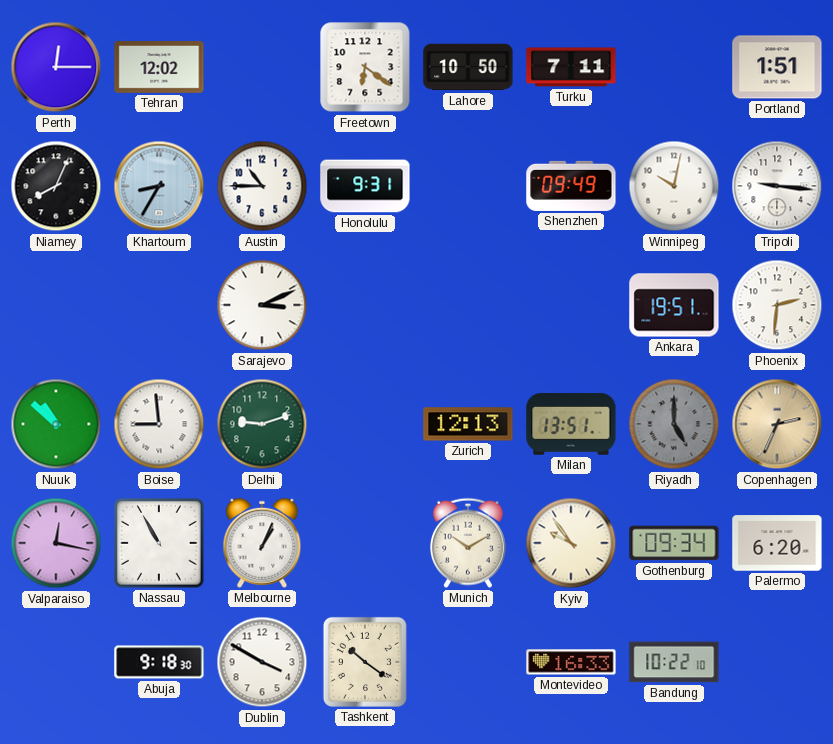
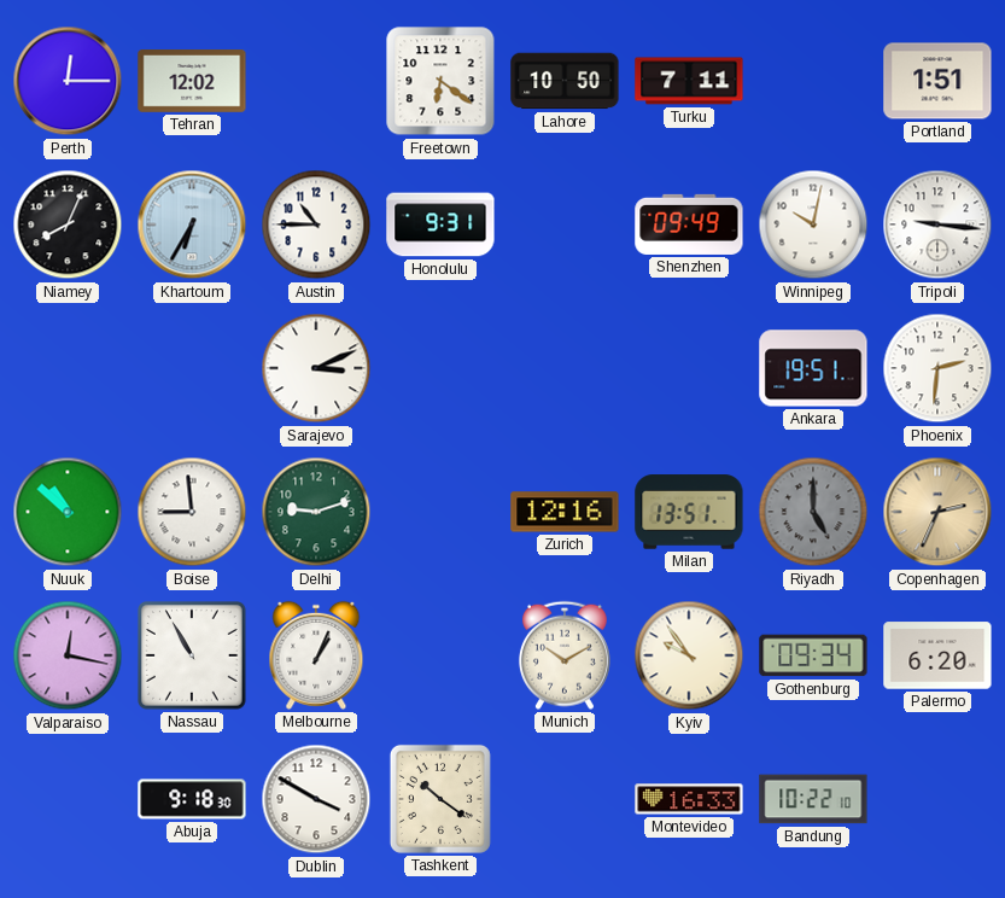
Khartoum: 8:35 -> 6:35 (192, 224)
Zurich: 12:13 -> 12:16 (565, 512)
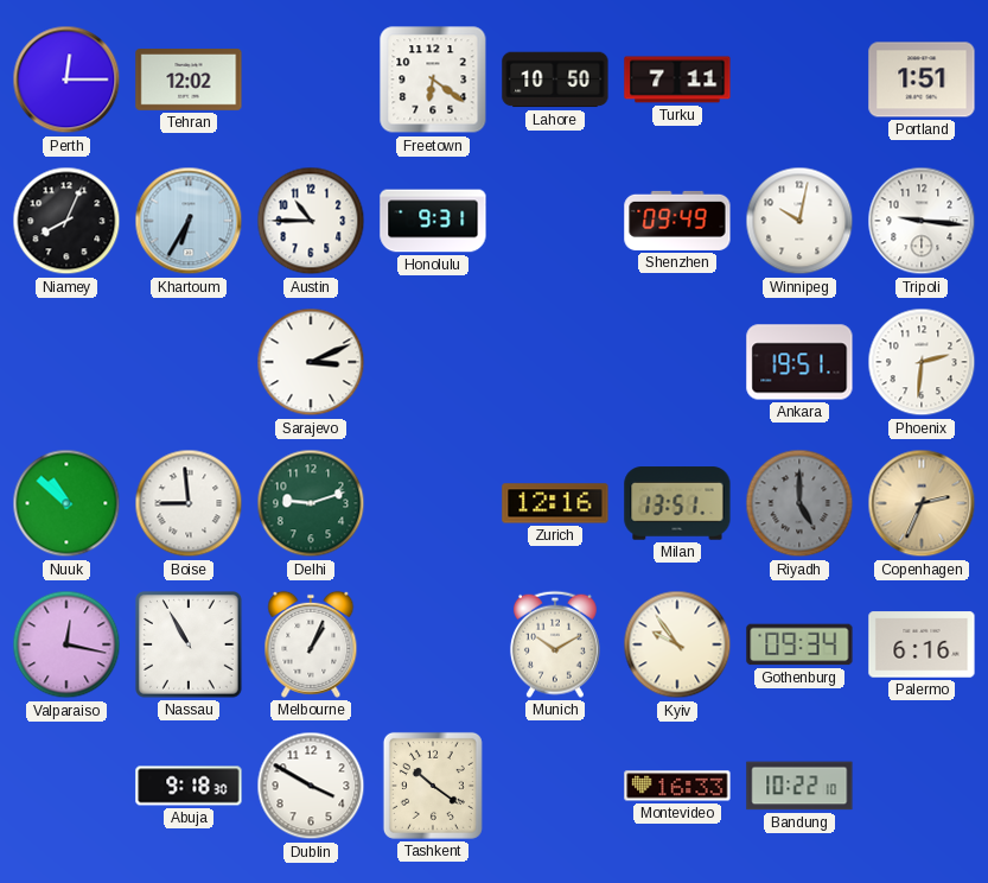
Palermo: 6:20 -> 6:16 (922, 644)
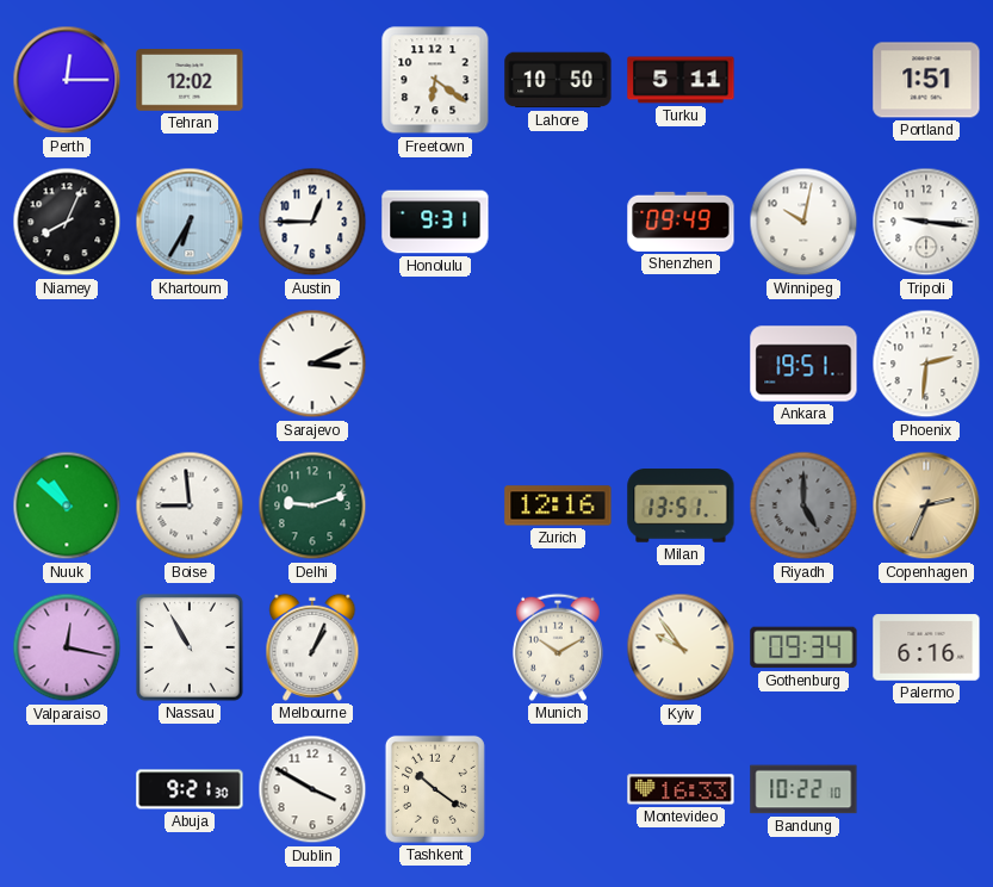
Turku: 7:11 -> 5:11 (681, 80)
Austin: 10:45 -> 12:45 (312, 222)
Abuja: 9:18 -> 9:21 (190, 789)
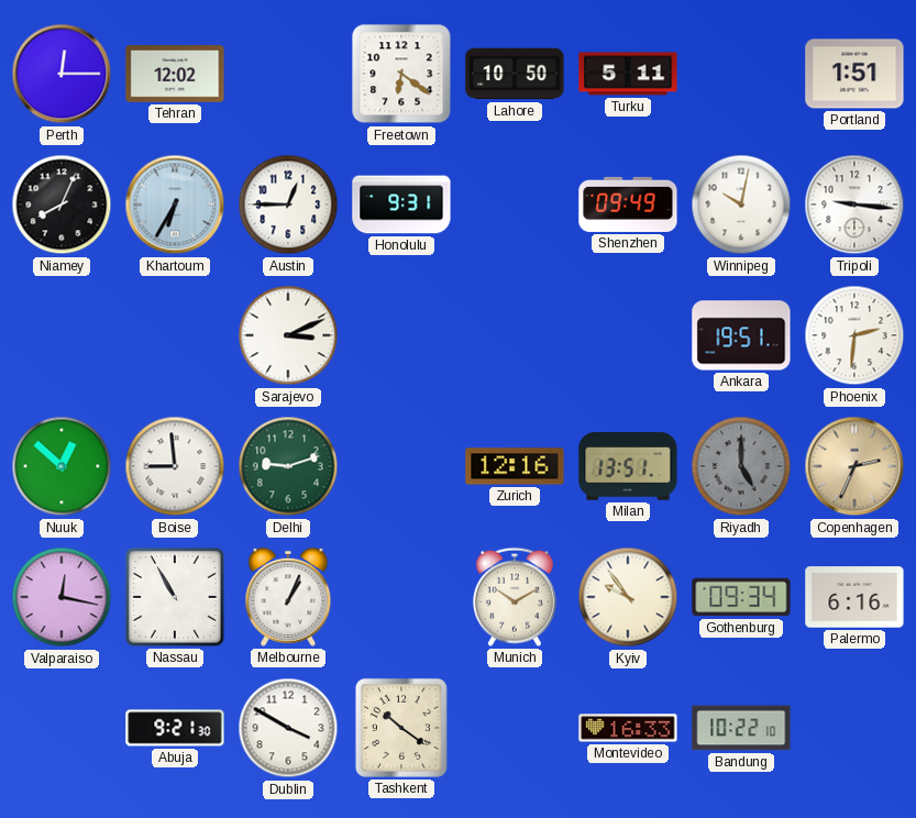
Nuuk: 10:52 -> 12:52 (62, 466)
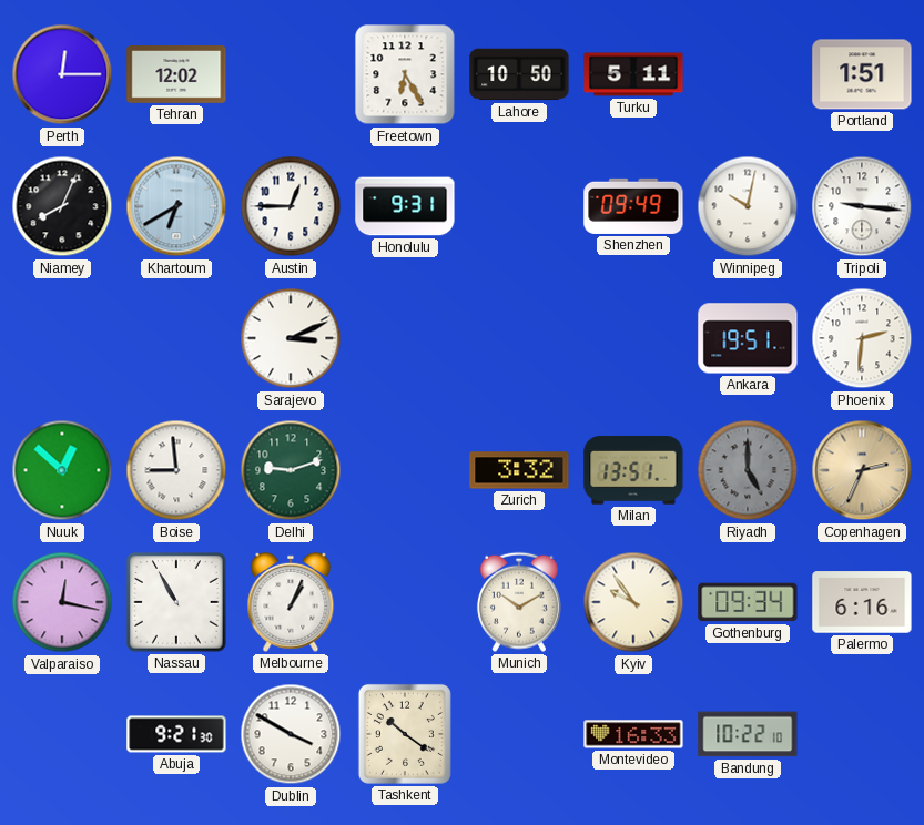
Freetown: 6:21 -> 6:25 (405, 74)
Khartoum: 6:35 -> 6:40 (176, 206)
Zurich: 12:16 -> 3:32 (519, 470)
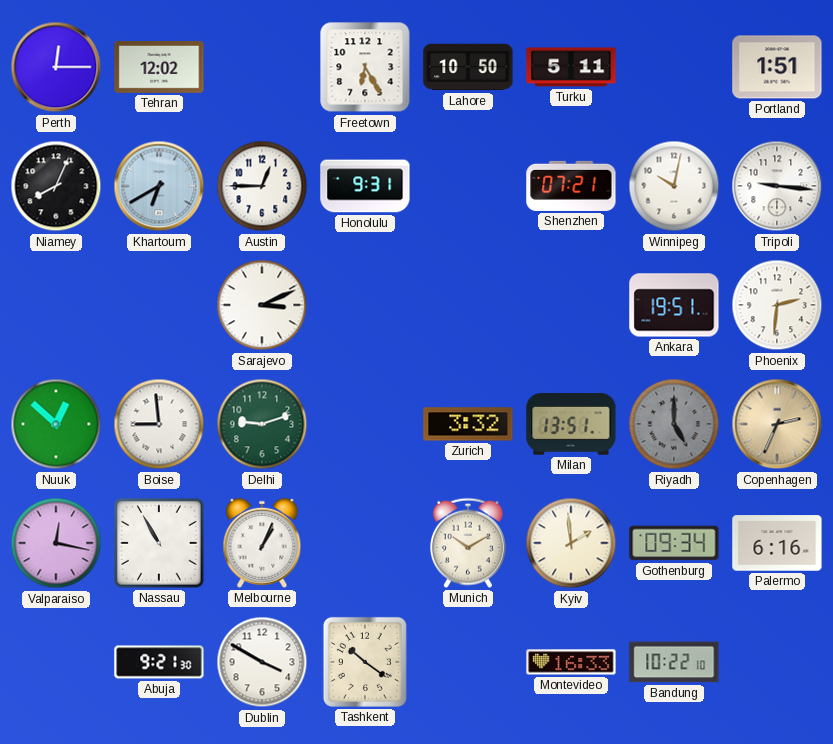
Shenzhen: 09:49 -> 07:21 (571, 186)
Kyiv: 9:54 -> 1:59 (571, 543)
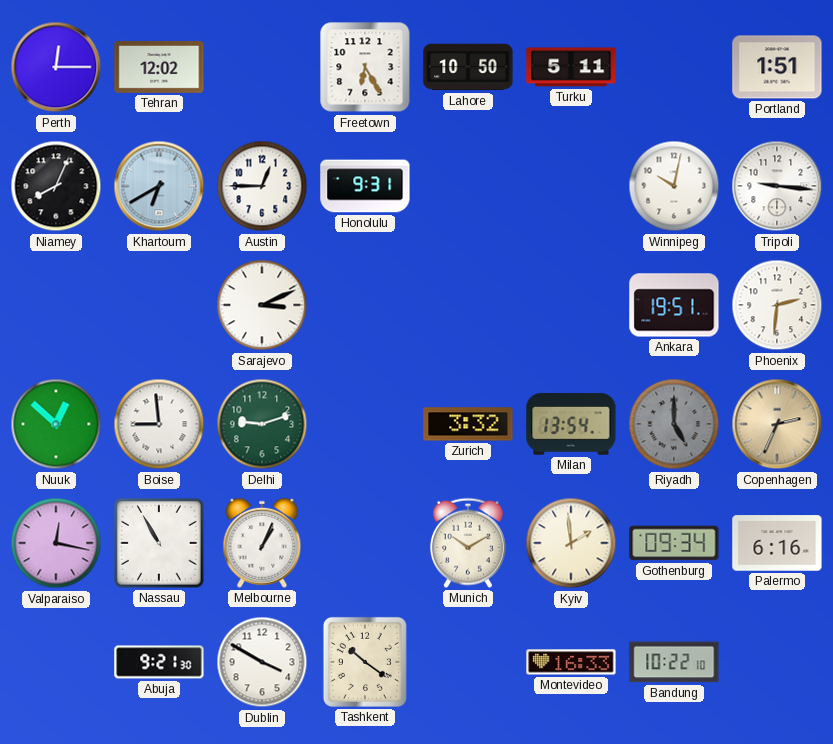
Shenzhen: 07:21 -> none (571, 186)
Milan: 13:51 -> 13:54 (571, 424)
